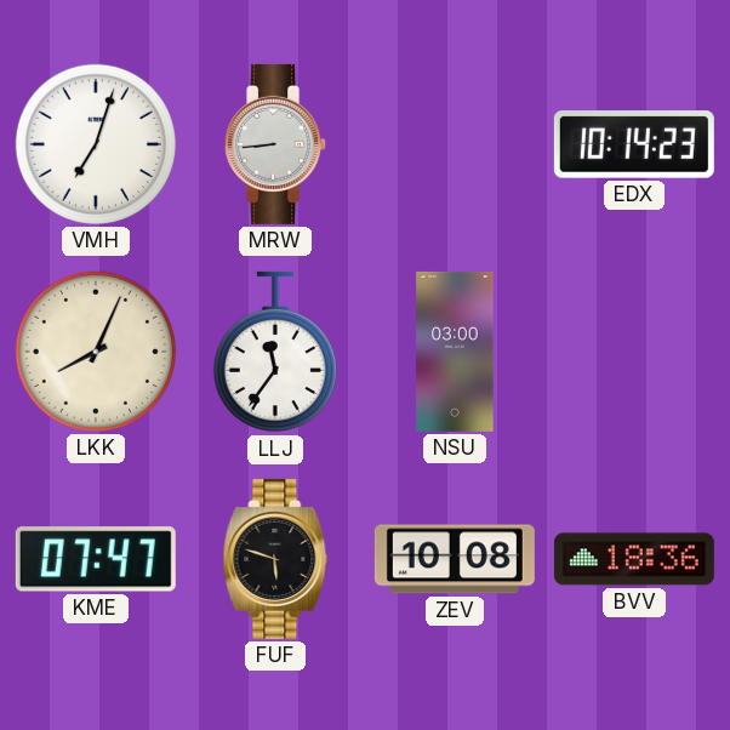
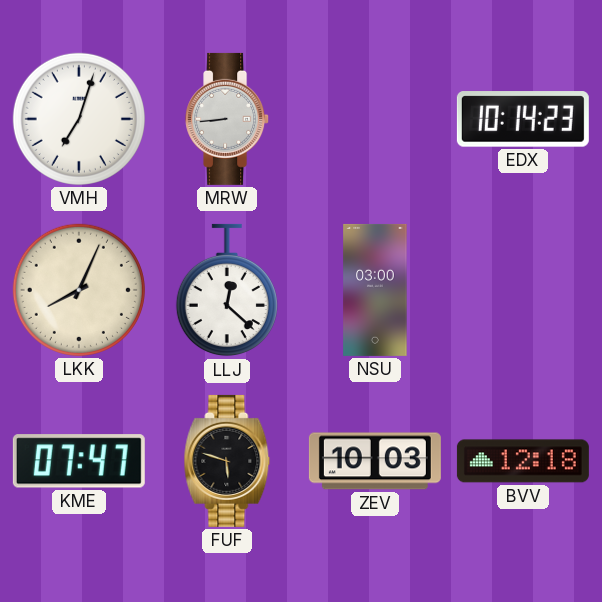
LLJ: 11:36 -> 12:22 (227, 290)
ZEV: 10:08 -> 10:03 (375, 461)
BVV: 18:36 -> 12:18 (523, 461)
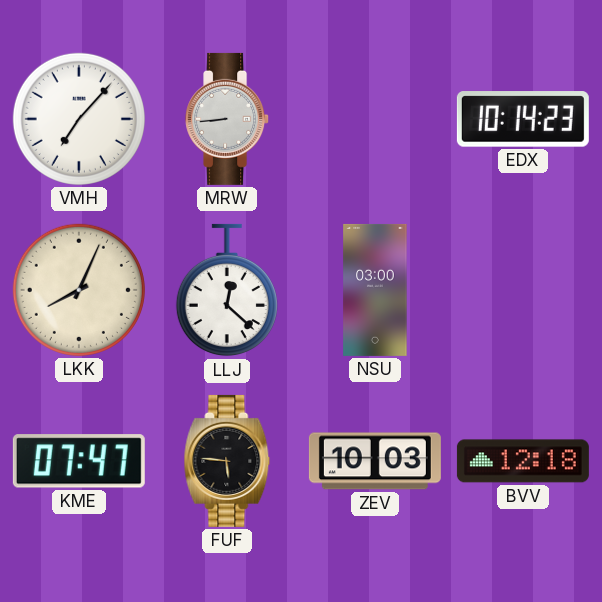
VMH: 7:03 -> 7:07 (79, 119)
FUF: 5:48 -> 5:46 (227, 461)
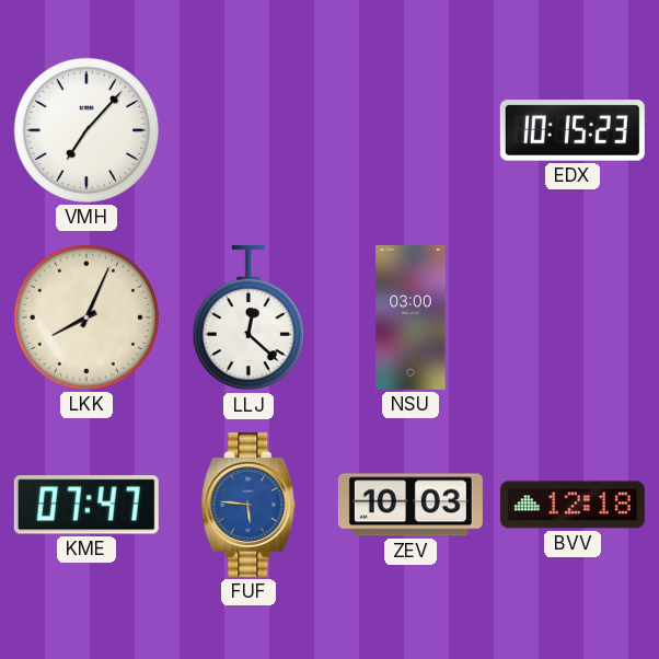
MRW: 8:44 -> none (228, 119)
EDX: 10:14 -> 10:15 (573, 130)
FUF dial: black -> blue (248, 505)
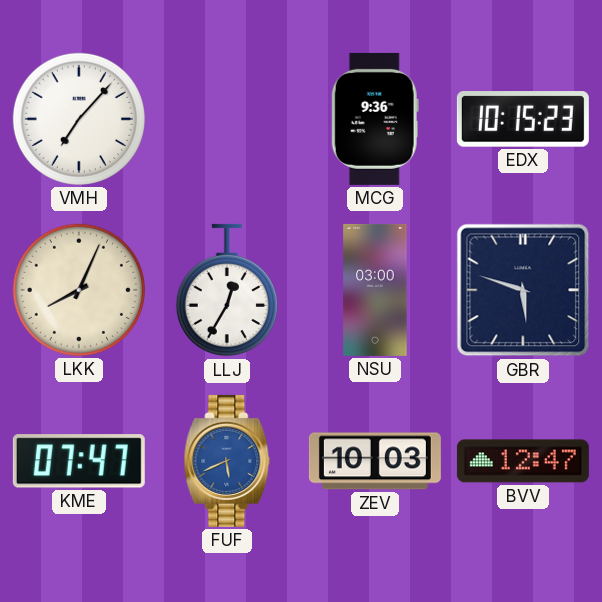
MCG: none -> 9:36 (375, 119)
LLJ: 12:22 -> 12:35 (227, 290)
GBR: none -> 5:48 (523, 290)
FUF: 5:46 -> 5:41 (227, 461)
BVV: 12:18 -> 12:47 (523, 461)
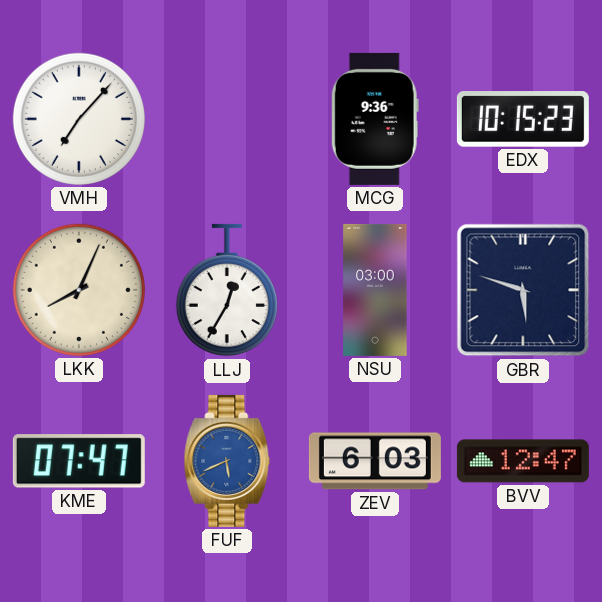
ZEV: 10:03 -> 6:03 (375, 461)
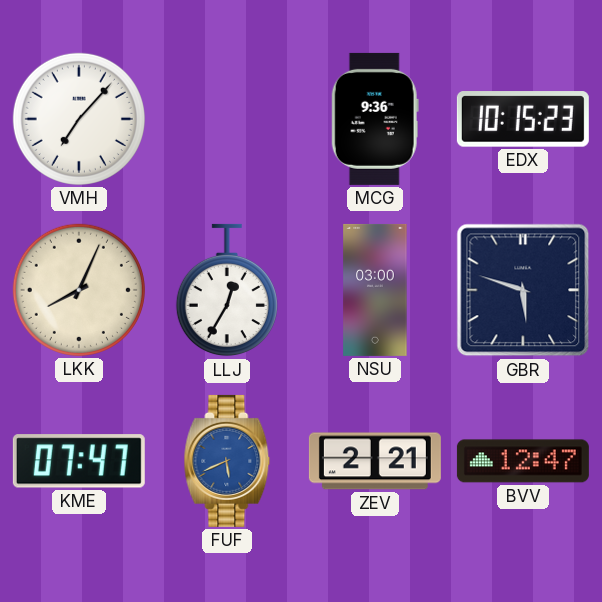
ZEV: 6:03 -> 2:21 (375, 461)
